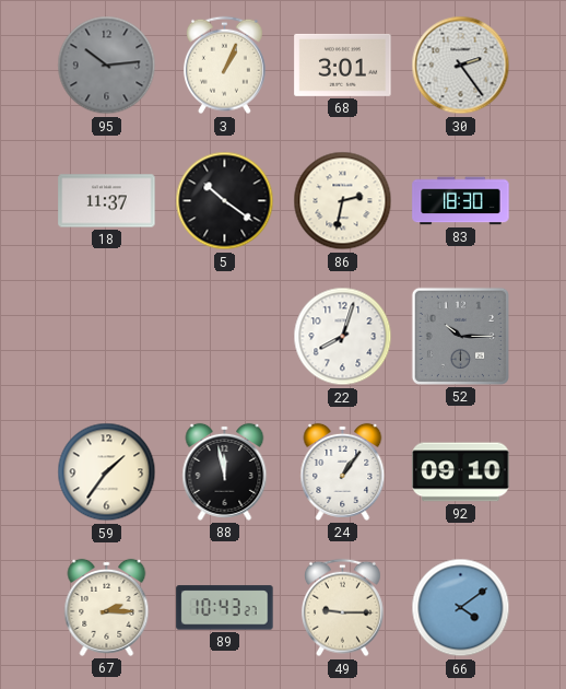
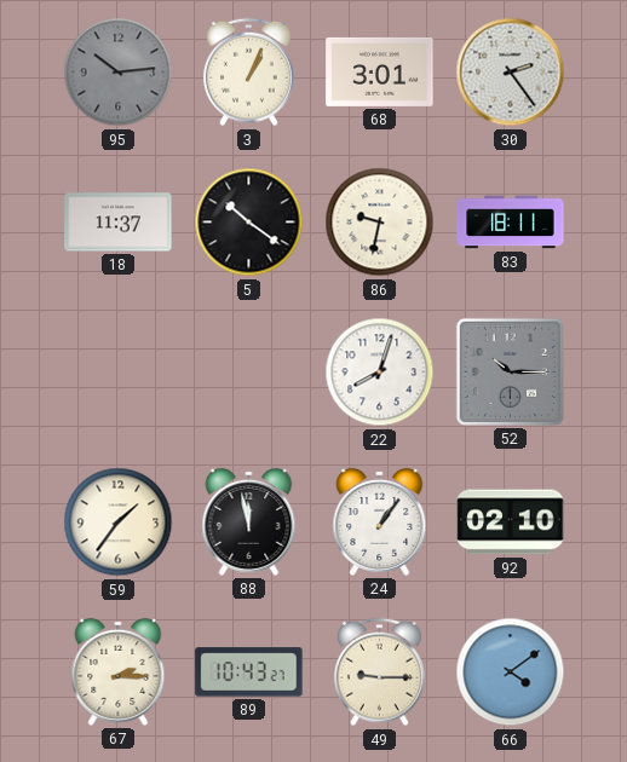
86: 2:32 -> 9:32 (380, 223)
83: 18:30 -> 18:11 (511, 223)
92: 09:10 -> 02:10 (511, 523)
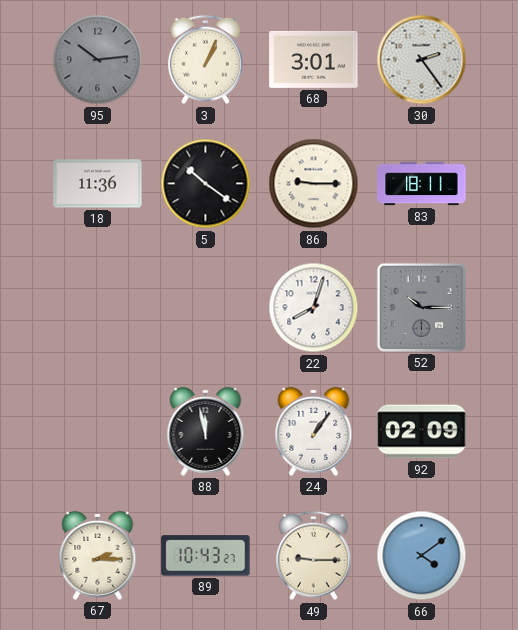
18: 11:37 -> 11:36 (98, 184)
86: 9:32 -> 9:15 (314, 184)
59: 1:36 -> none (119, 523)
92: 02:10 -> 02:09 (422, 432)
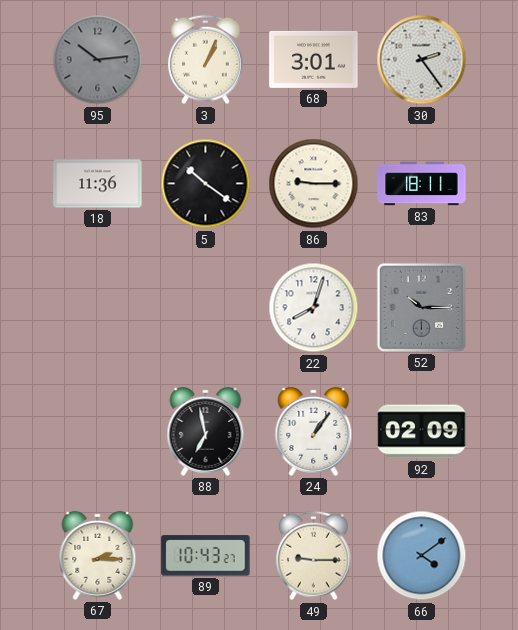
88: 11:58 -> 6:58 (206, 431)
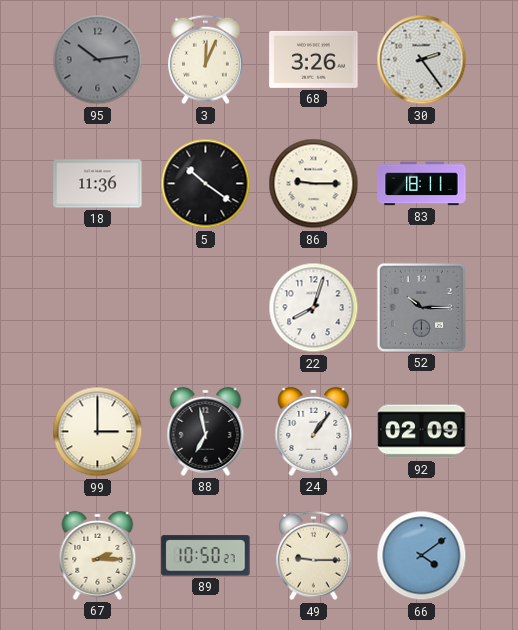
3: 1:04 -> 12:04 (205, 60)
68: 3:01 -> 3:26 (314, 59)
99: none -> 3:00 (98, 432)
89: 10:43 -> 10:50 (206, 556)
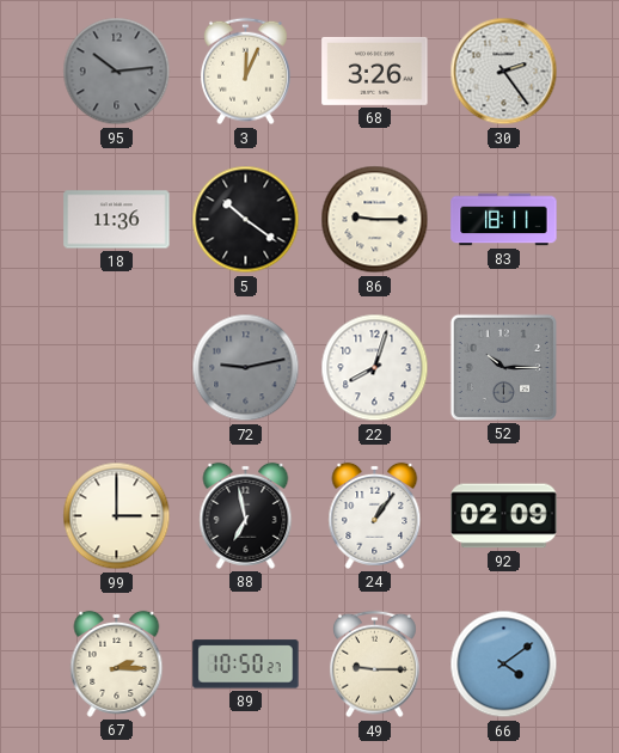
72: none -> 9:13 (246, 368)
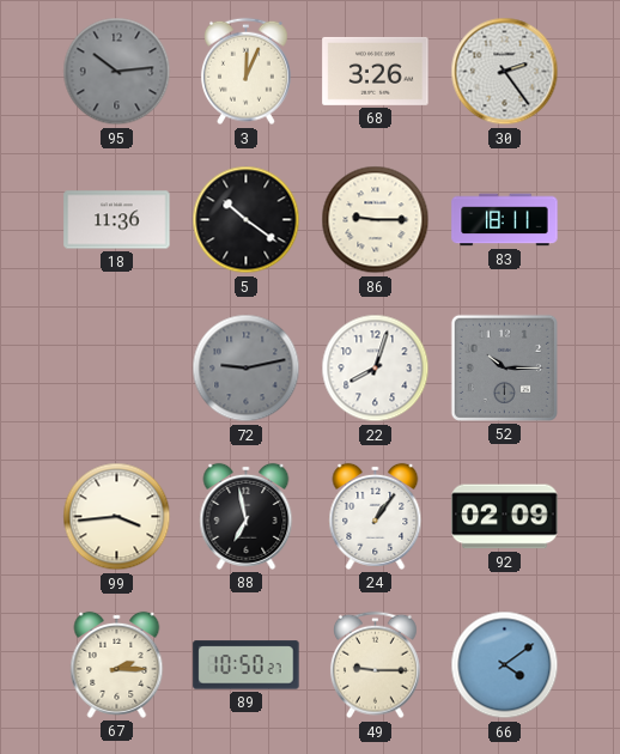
99: 3:00 -> 3:44 (117, 517)
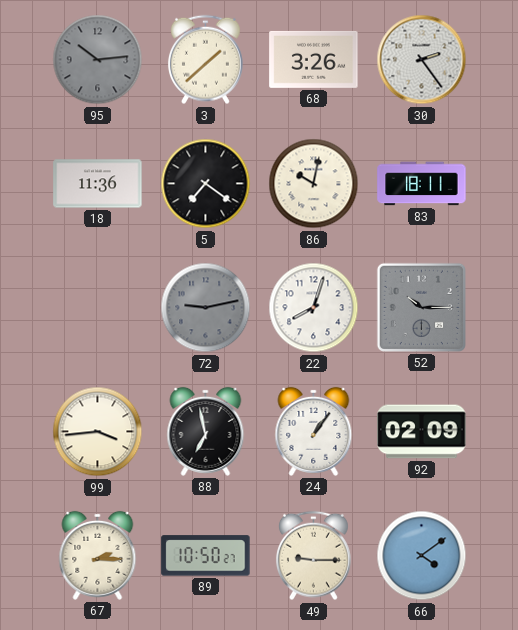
3: 12:04 -> 1:38 (205, 60)
5: 10:21 -> 7:21 (206, 184)
86: 9:15 -> 10:02 (314, 184)
